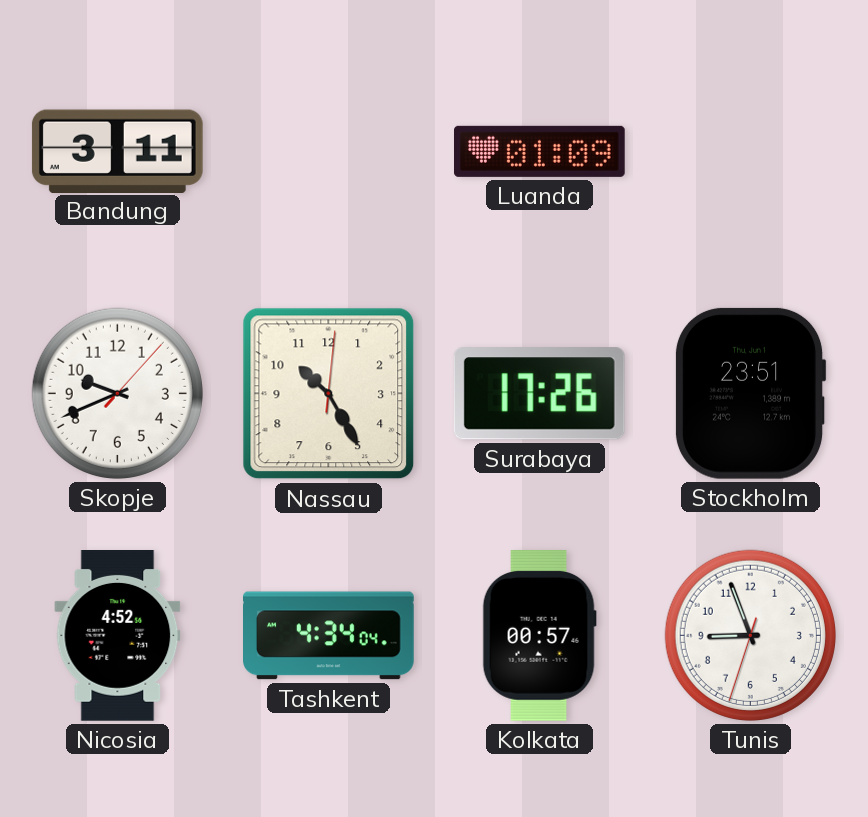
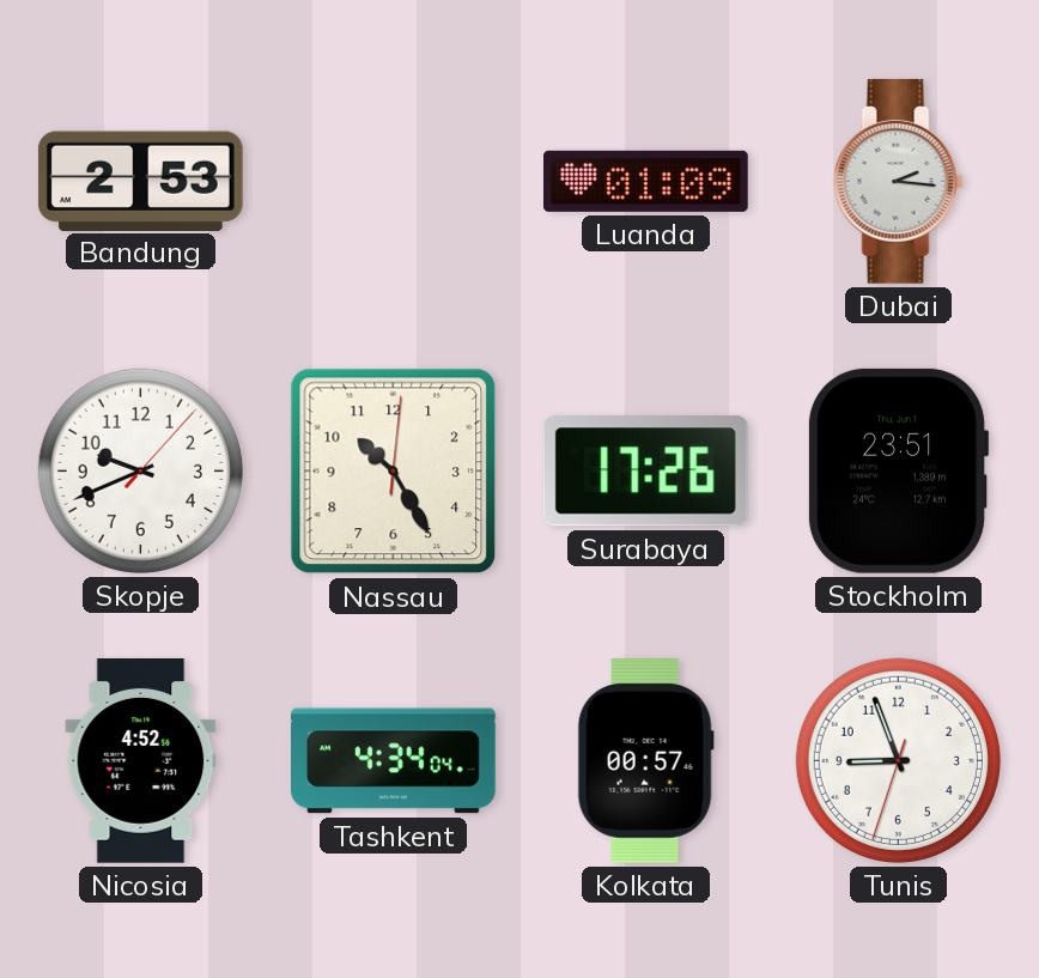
Bandung: 3:11 -> 2:53 (140, 181)
Dubai: none -> 2:16 (899, 182)
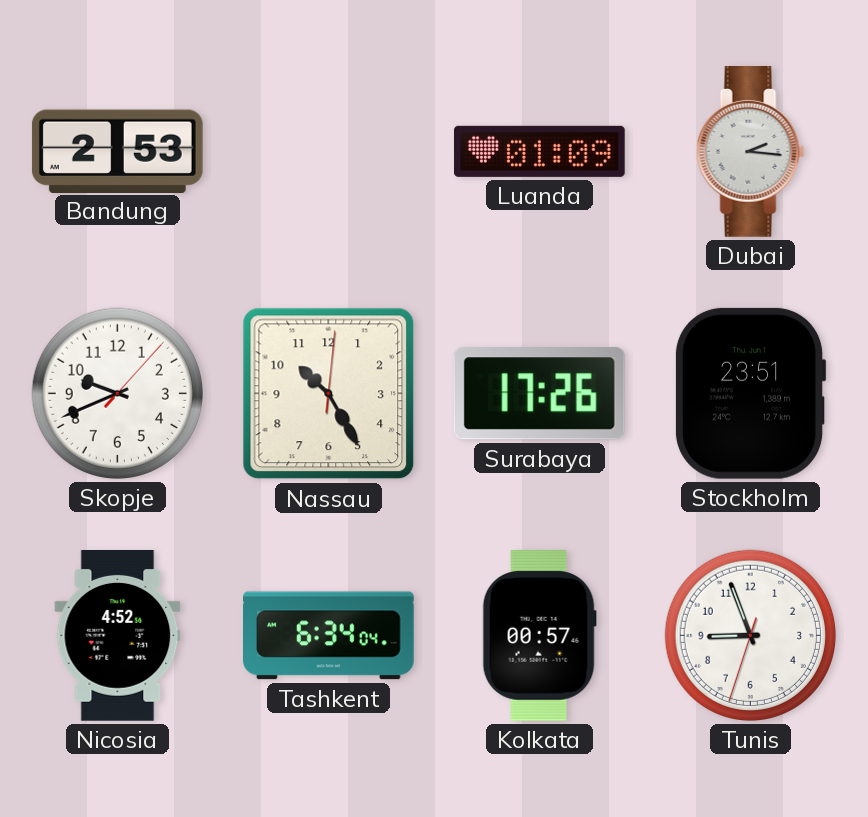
Tashkent: 4:34 -> 6:34 (329, 636)
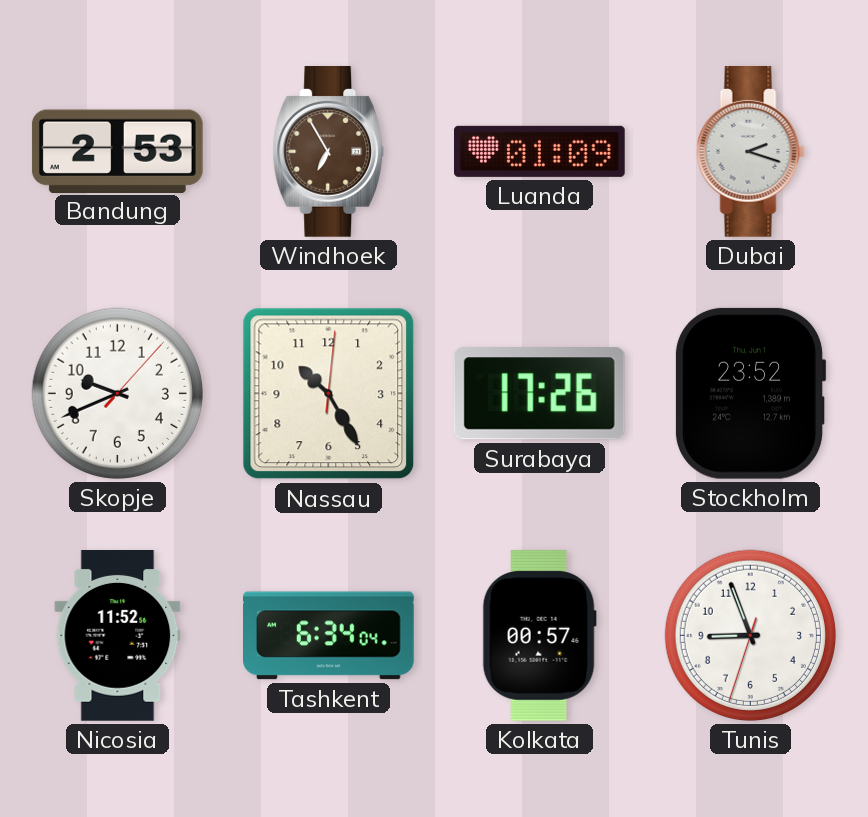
Windhoek: none -> 6:55 (329, 152)
Dubai: 2:16 -> 2:18 (751, 152)
Stockholm: 23:51 -> 23:52 (750, 393)
Nicosia: 4:52 -> 11:52 (118, 636)
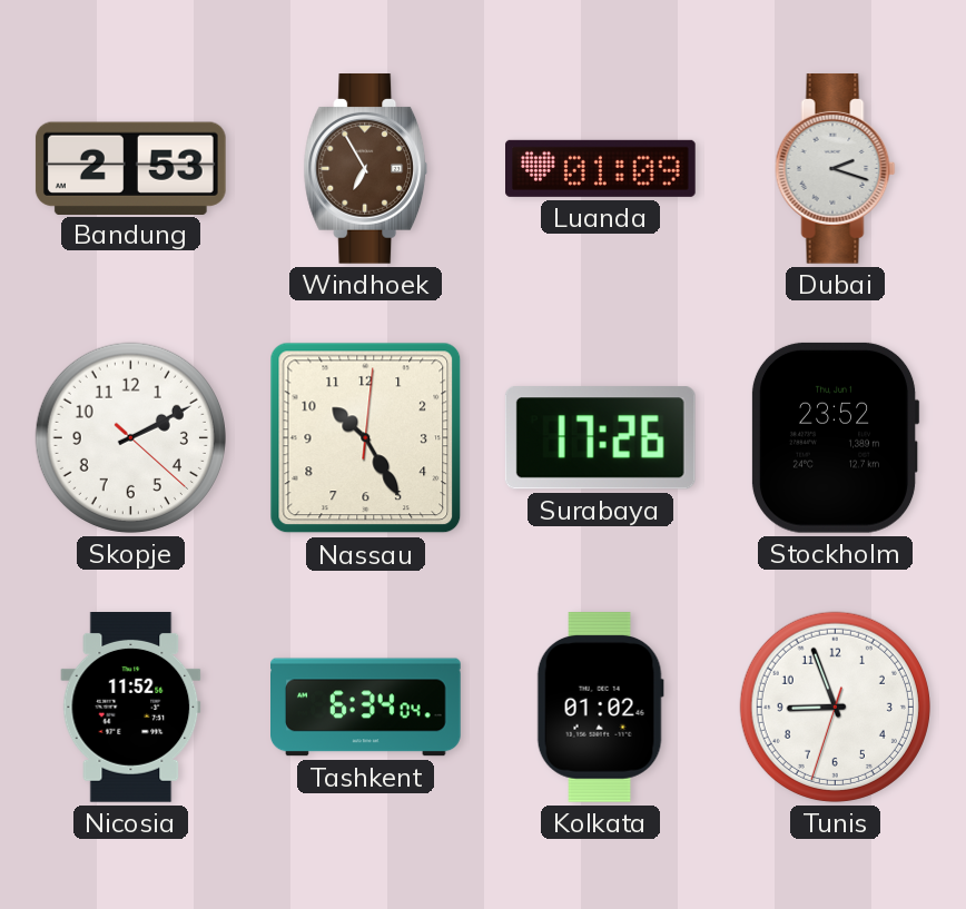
Skopje: 9:41 -> 2:10 (130, 437)
Kolkata: 00:57 -> 01:02 (600, 708)
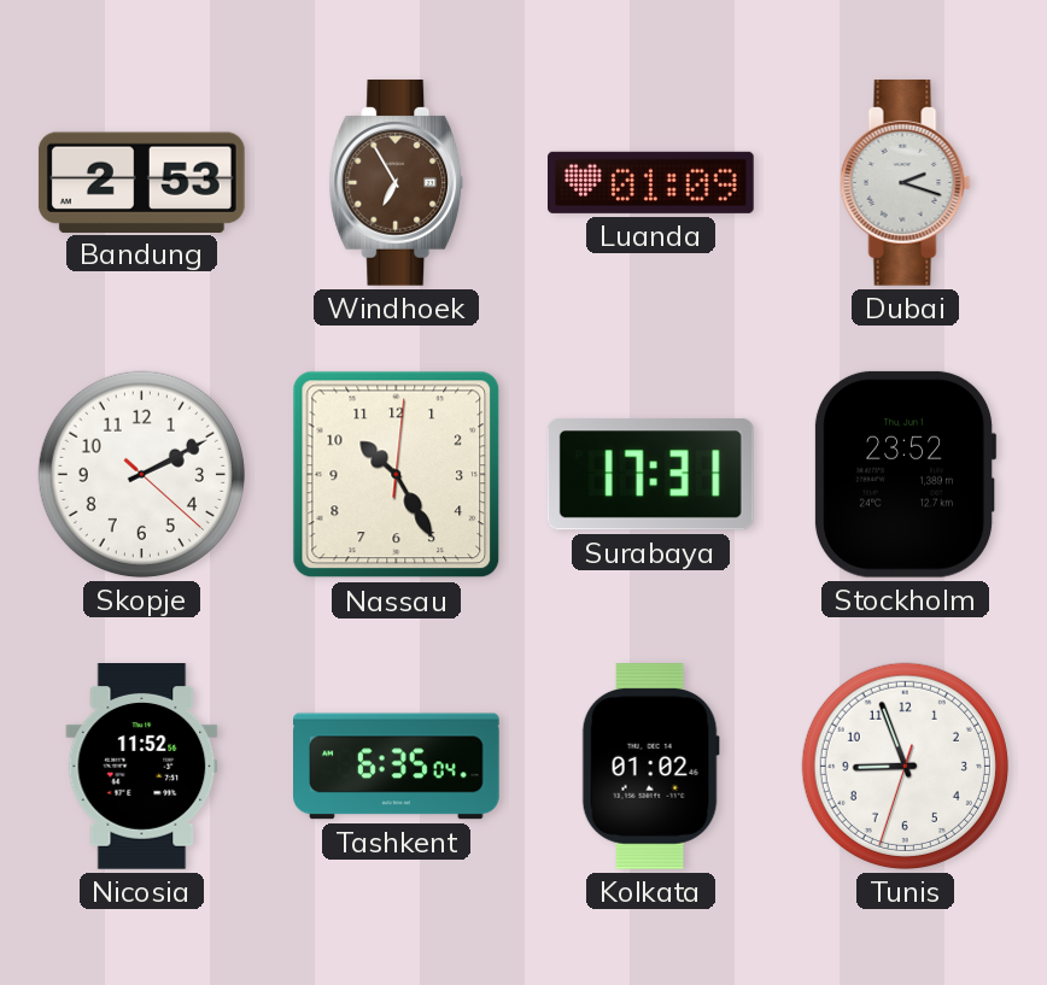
Surabaya: 17:26 -> 17:31 (650, 475)
Tashkent: 6:34 -> 6:35 (397, 767)
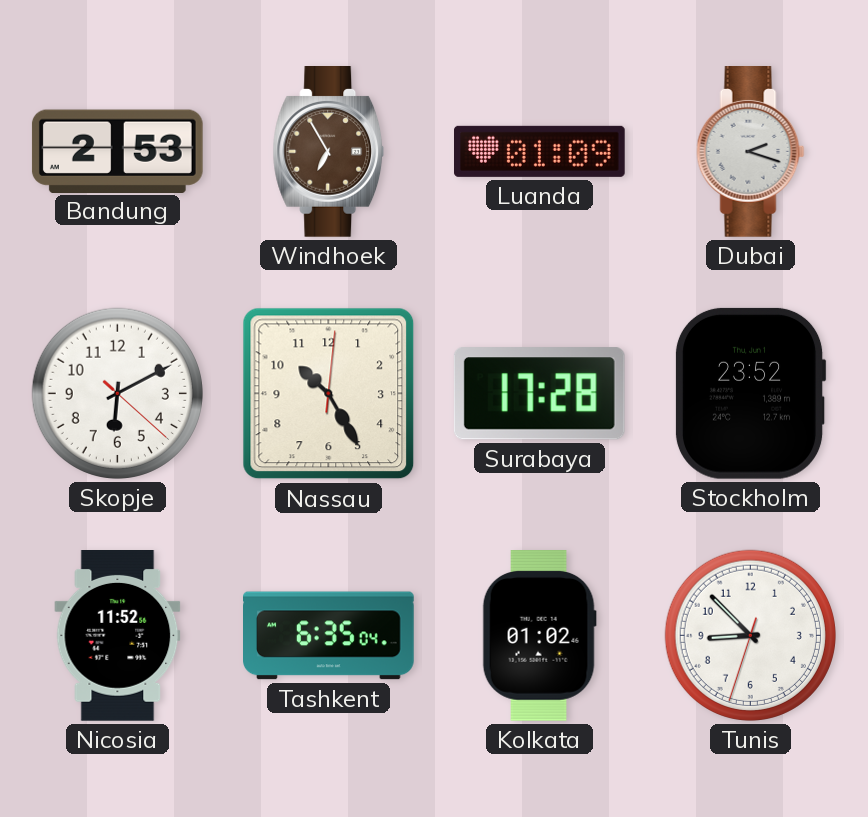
Skopje: 2:10 -> 6:10 (117, 393)
Surabaya: 17:31 -> 17:28 (539, 394)
Tunis: 8:56 -> 8:52 (750, 635)
